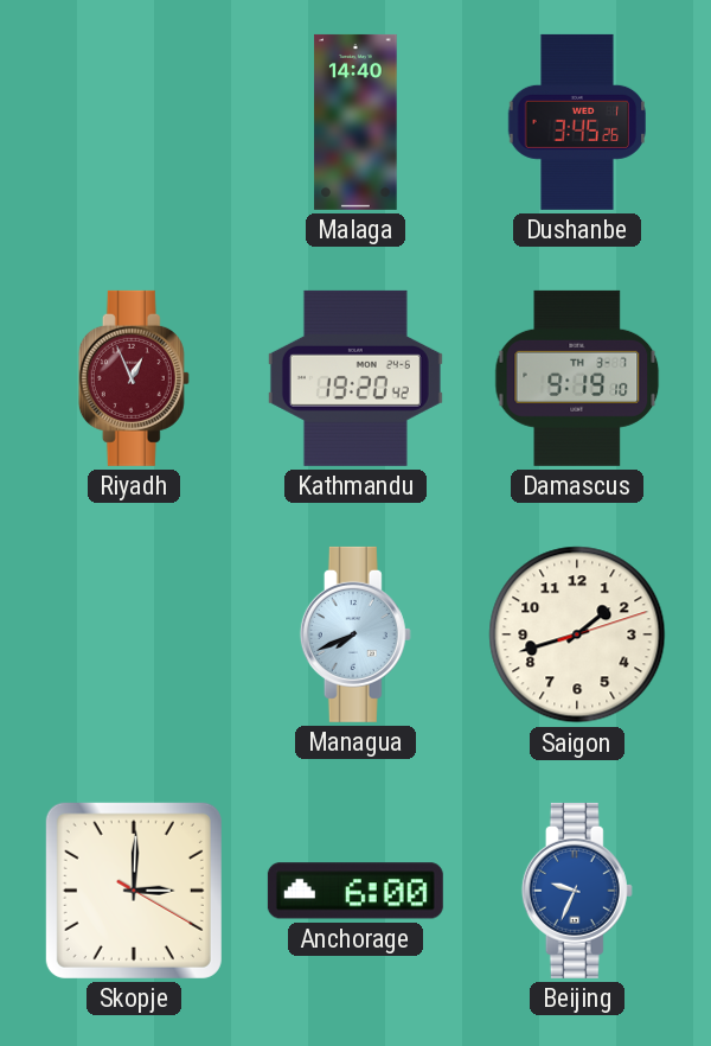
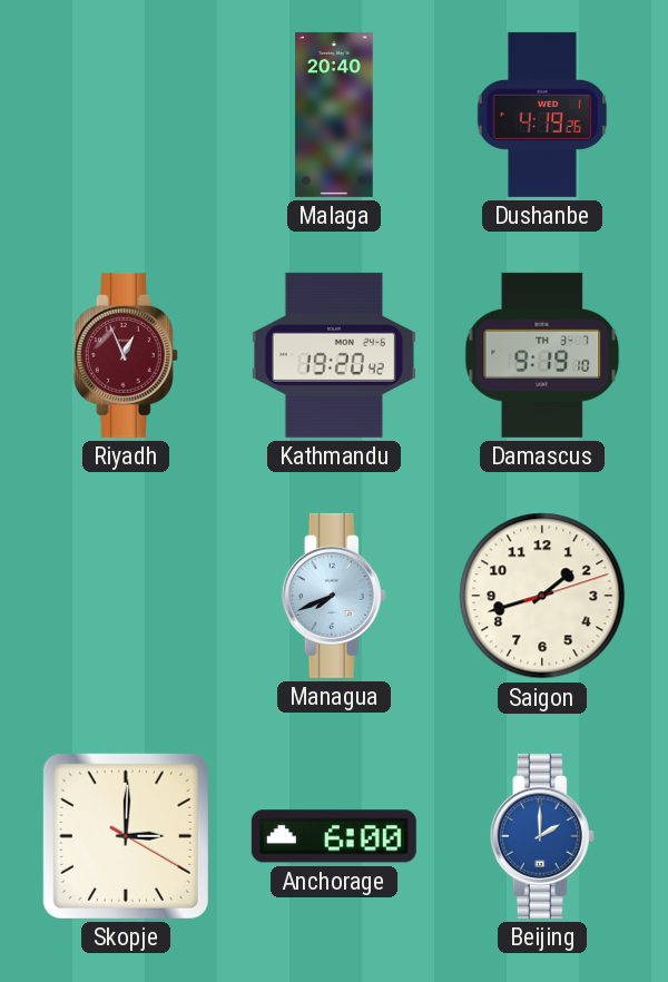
Malaga: 14:40 -> 20:40 (334, 115)
Dushanbe: 3:45 -> 4:19 (541, 115)
Beijing: 9:34 -> 2:00 (542, 836)
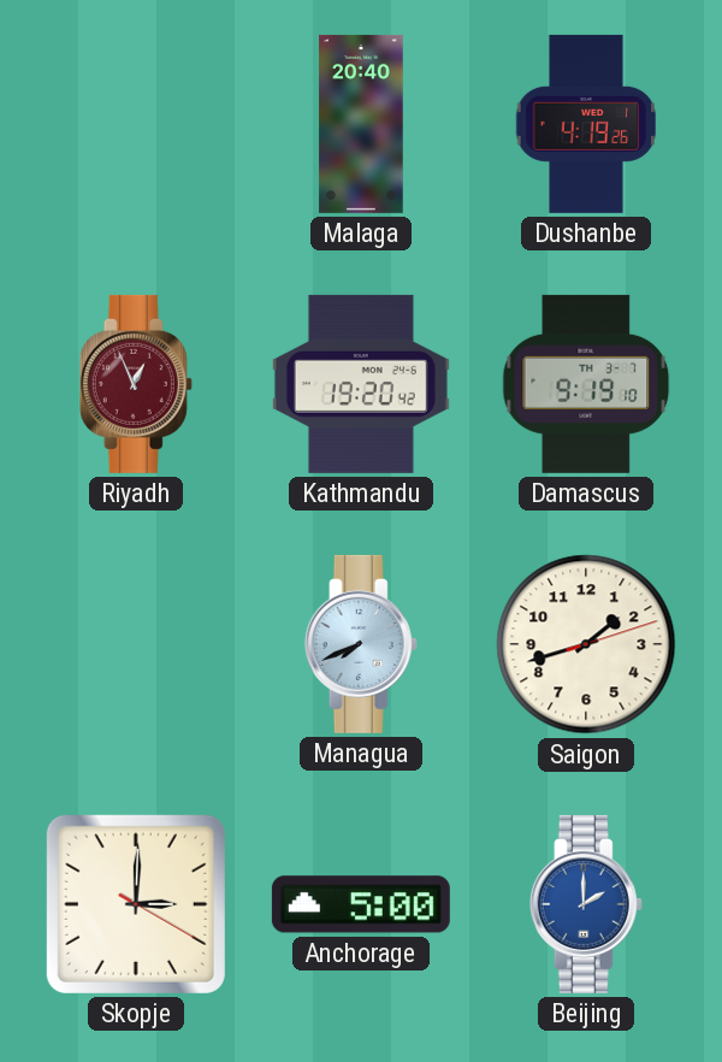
Anchorage: 6:00 -> 5:00 (361, 904)
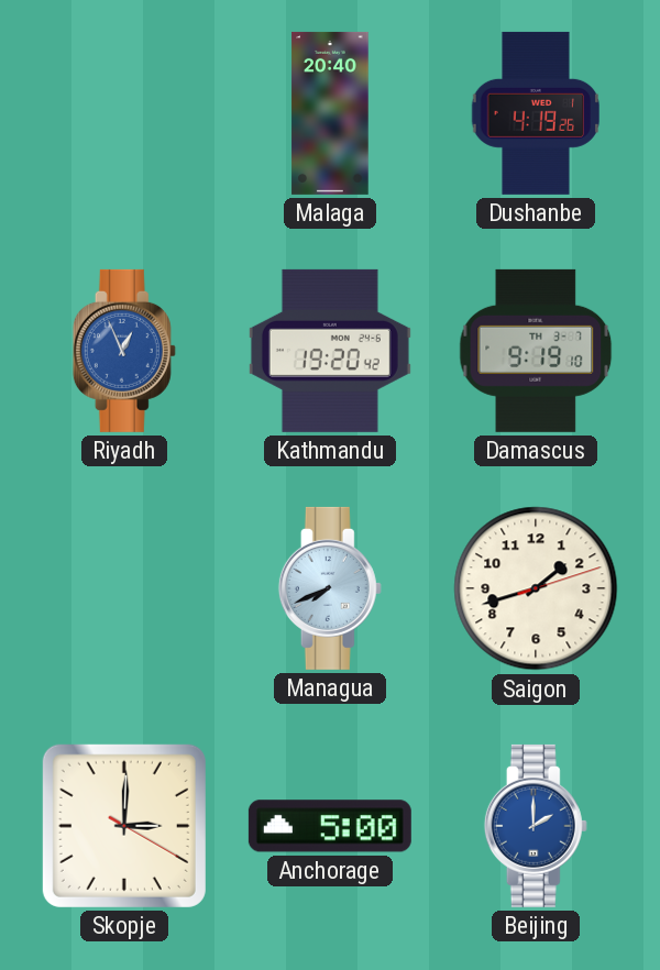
Riyadh dial: burgundy -> blue (124, 351)
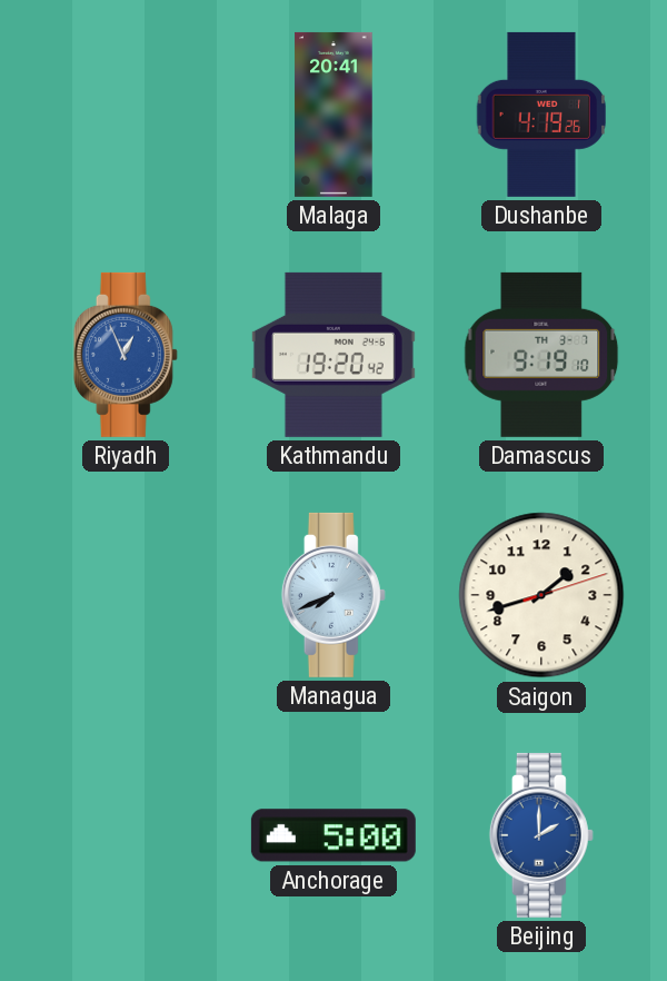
Malaga: 20:40 -> 20:41 (333, 115)
Skopje: 3:00 -> none (124, 826)
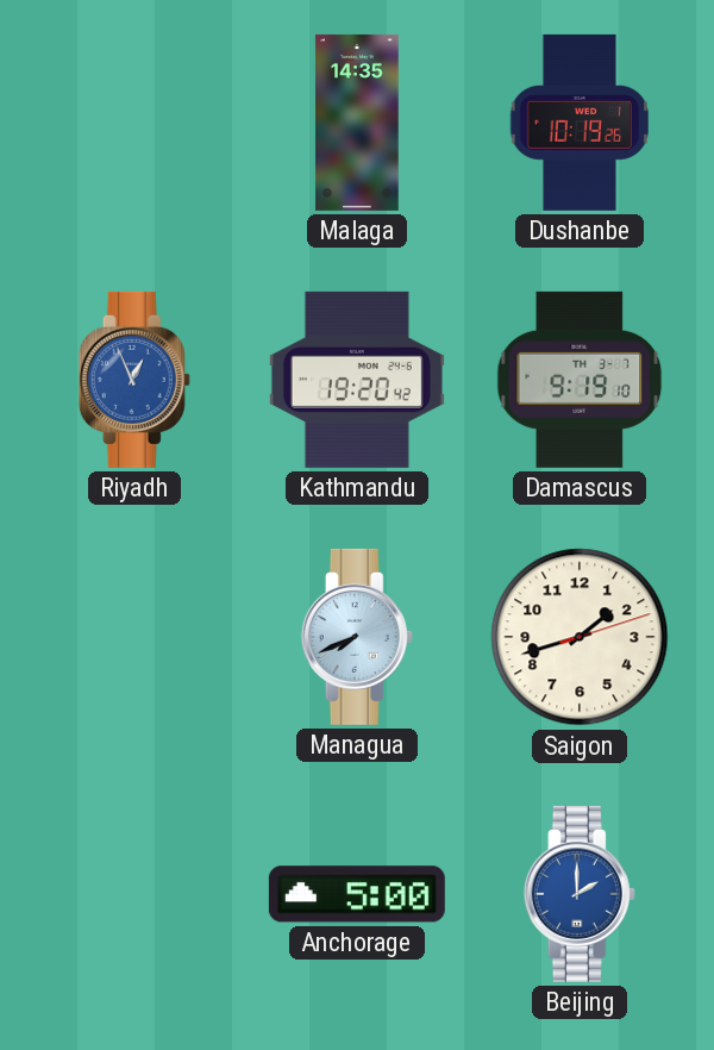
Malaga: 20:41 -> 14:35 (357, 123)
Dushanbe: 4:19 -> 10:19 (578, 123)
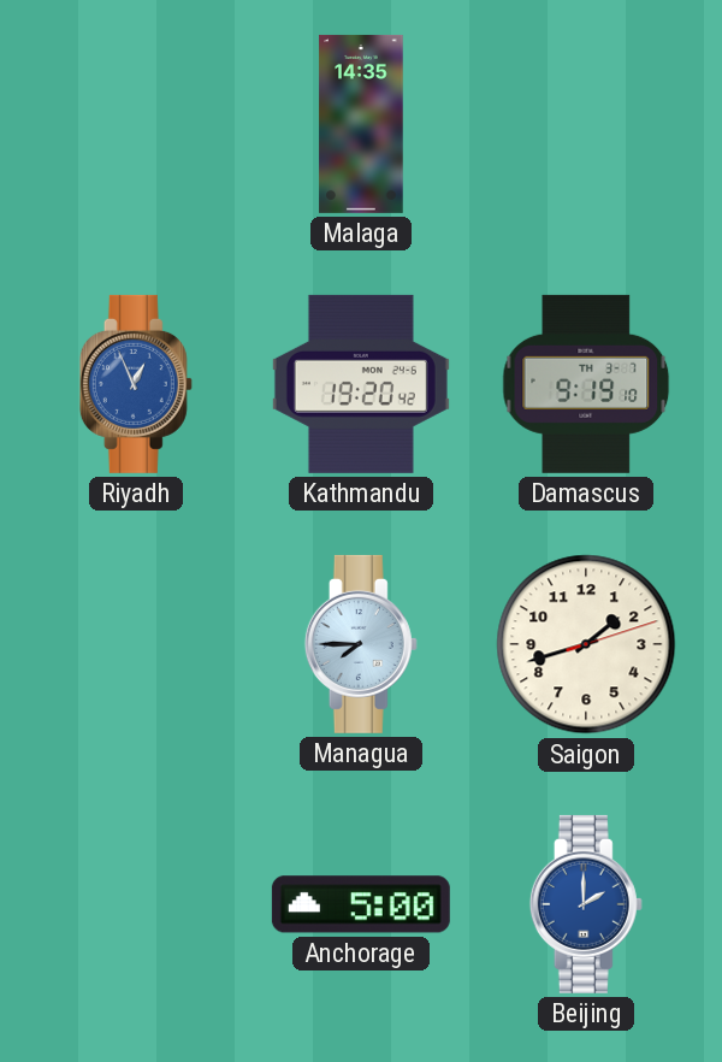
Dushanbe: 10:19 -> none (578, 123)
Managua: 7:41 -> 7:45 (361, 644)
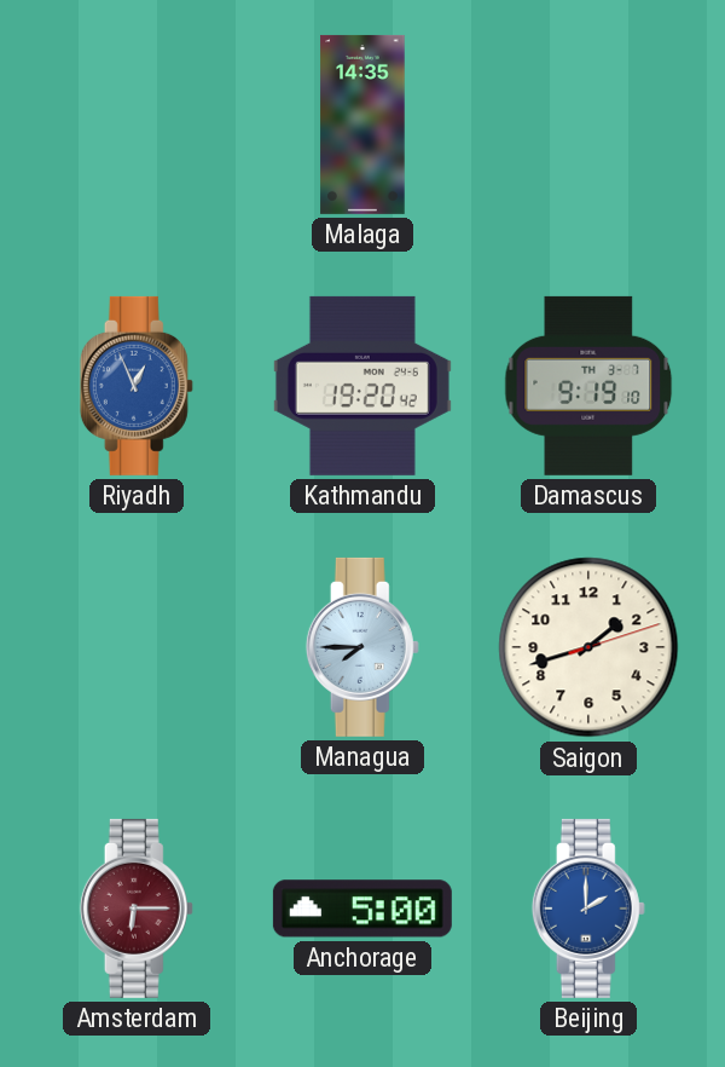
Amsterdam: none -> 6:15 (137, 909)
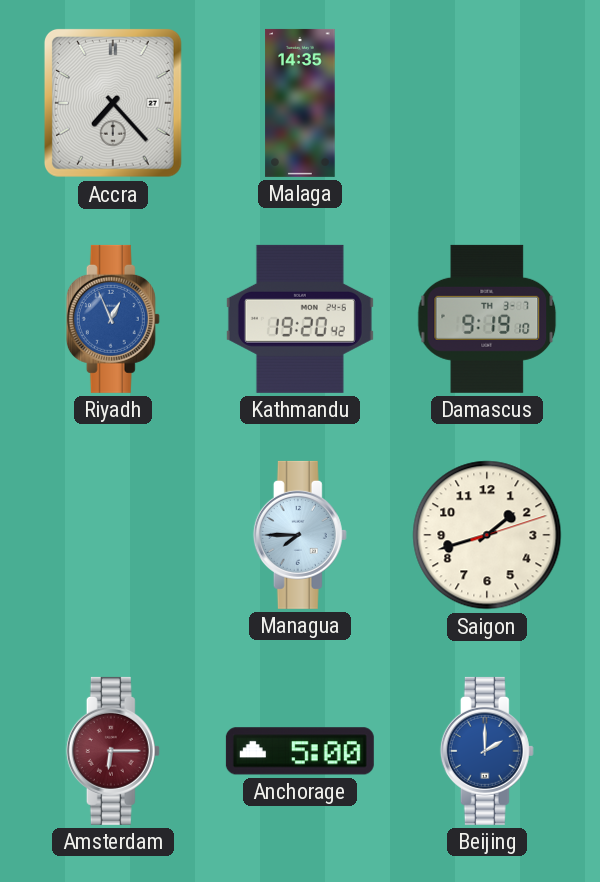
Accra: none -> 7:23 (113, 103)
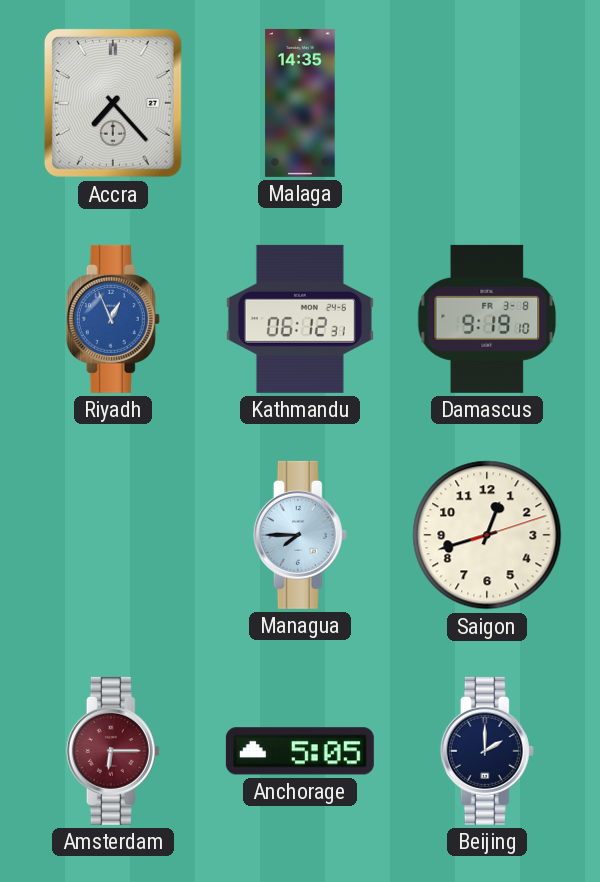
Kathmandu: 19:20 -> 06:12 (300, 319)
Damascus date: TH 3-7 -> FR 3-8 (487, 319)
Saigon: 1:42 -> 12:42 (487, 535)
Anchorage: 5:00 -> 5:05 (300, 751)
Beijing dial: blue -> navy (487, 751)
